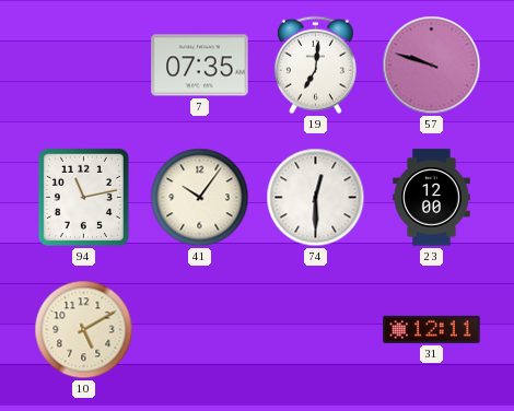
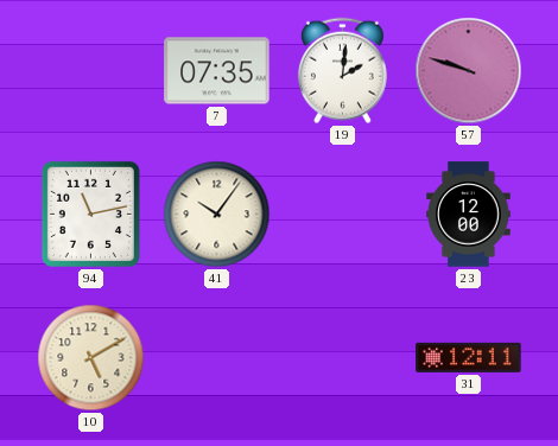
19: 7:01 -> 2:01 (342, 71)
74: 12:30 -> none (316, 198)
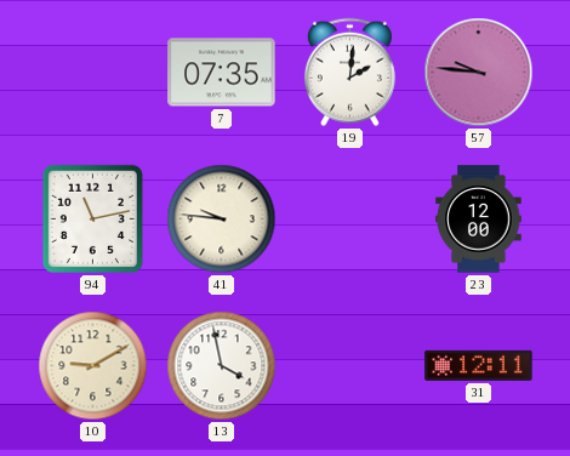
57: 9:48 -> 9:46 (479, 73)
41: 10:06 -> 9:46 (222, 220)
10: 5:10 -> 9:10 (93, 366)
13: none -> 3:58 (222, 366)
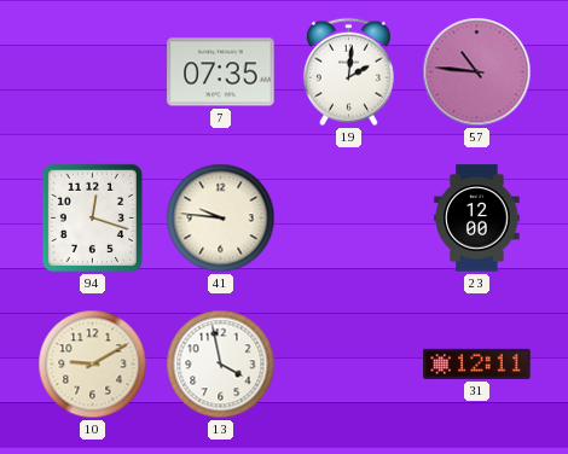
57: 9:46 -> 10:46 (477, 72)
94: 11:13 -> 12:18 (92, 217)
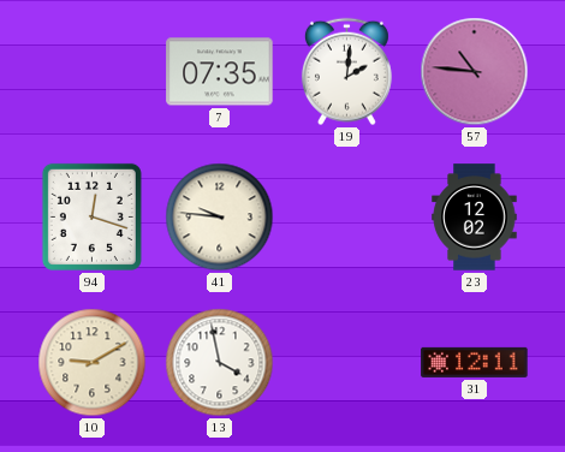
23: 12:00 -> 12:02 (475, 218)
